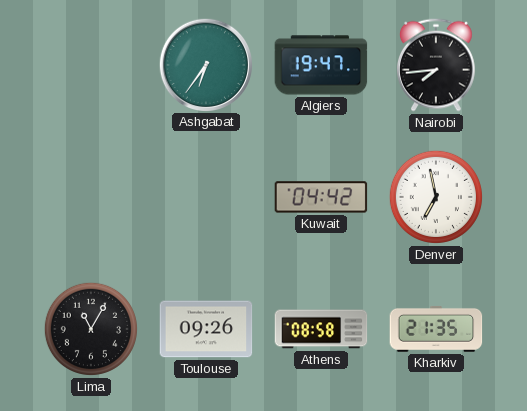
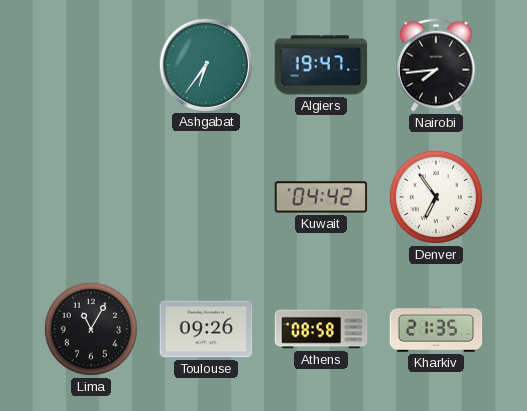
Denver: 6:58 -> 6:54 (436, 197)
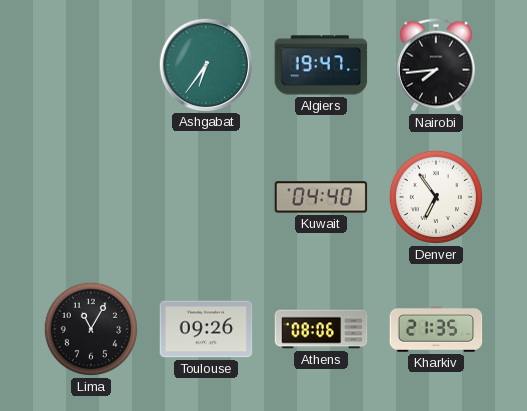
Kuwait: 04:42 -> 04:40 (321, 197)
Athens: 08:58 -> 08:06 (321, 329)
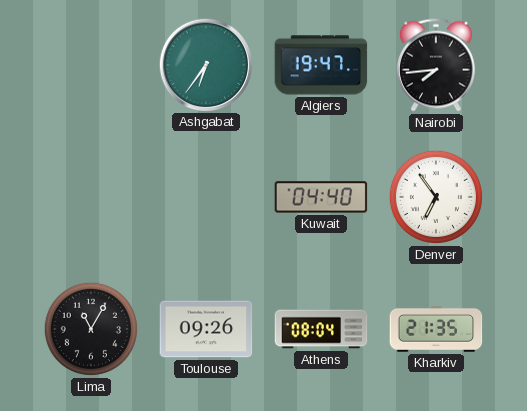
Athens: 08:06 -> 08:04 (321, 329)
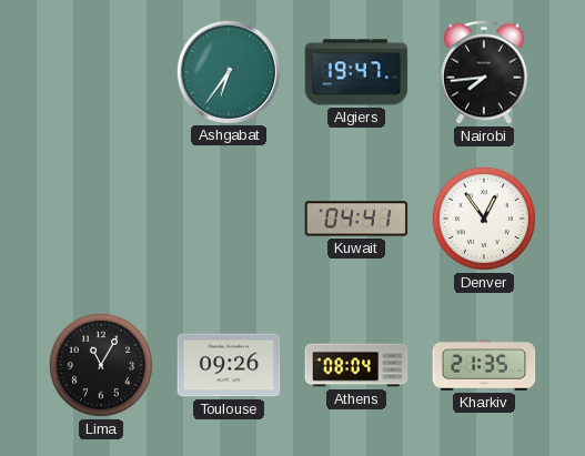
Kuwait: 04:40 -> 04:41 (356, 219)
Denver: 6:54 -> 12:54 (484, 219)
